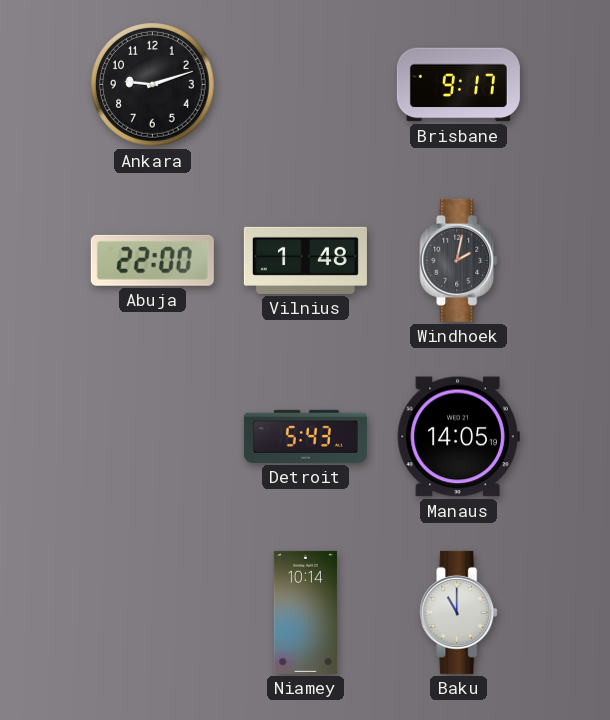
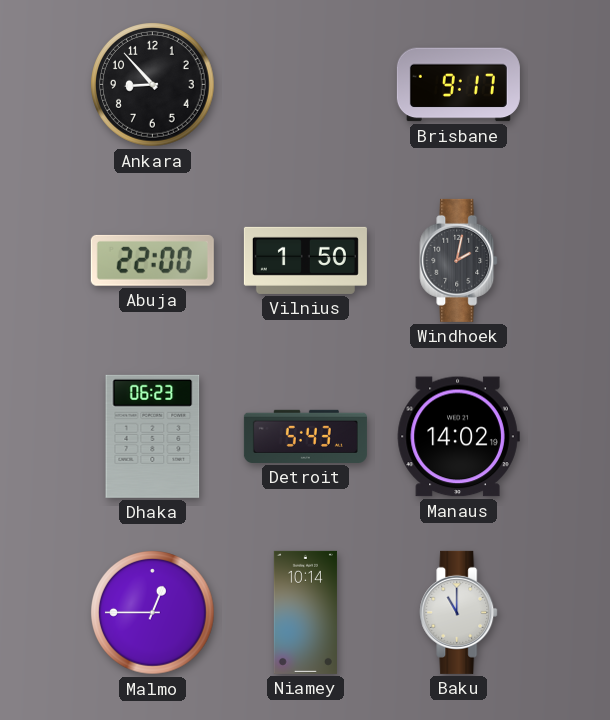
Ankara: 9:12 -> 8:53 (153, 85)
Vilnius: 1:48 -> 1:50 (305, 260)
Dhaka: none -> 06:23 (153, 436)
Manaus: 14:05 -> 14:02 (458, 437)
Malmo: none -> 12:45 (153, 613)
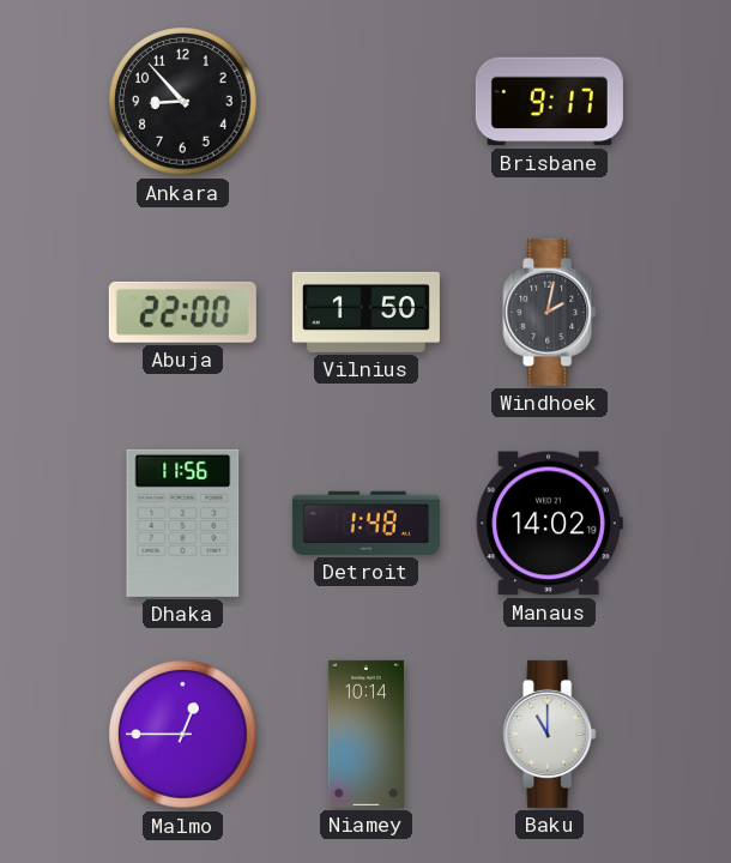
Dhaka: 06:23 -> 11:56 (183, 523)
Detroit: 5:43 -> 1:48 (365, 523)
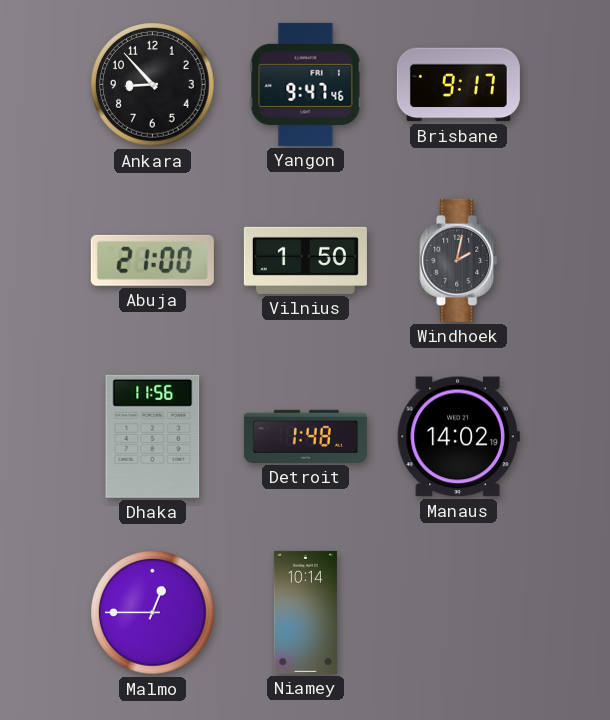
Yangon: none -> 9:47 (306, 84)
Abuja: 22:00 -> 21:00 (152, 260)
Baku: 11:00 -> none (550, 734)
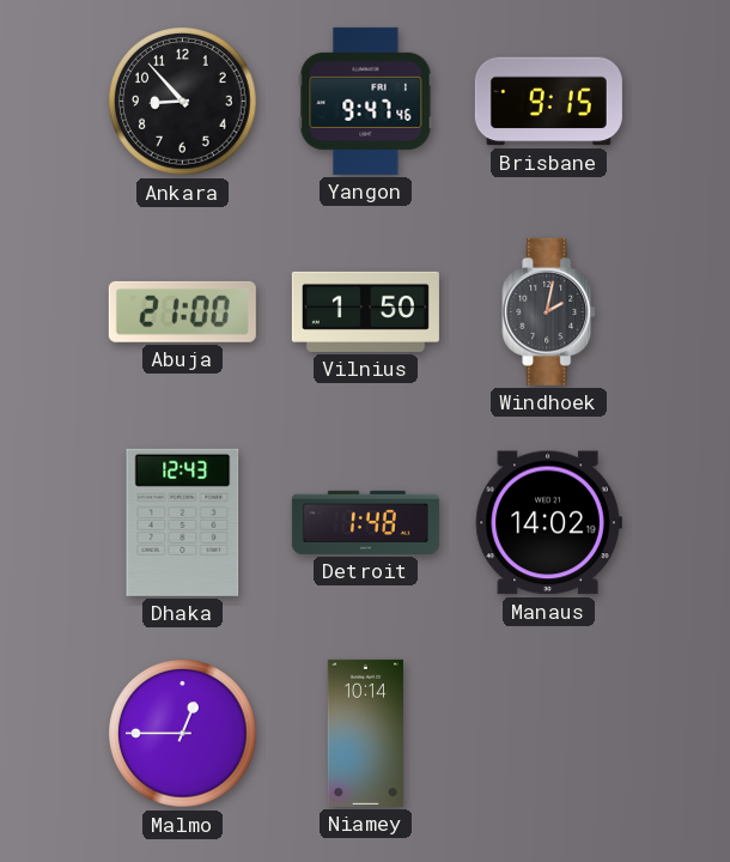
Brisbane: 9:17 -> 9:15 (548, 102)
Dhaka: 11:56 -> 12:43 (183, 522)
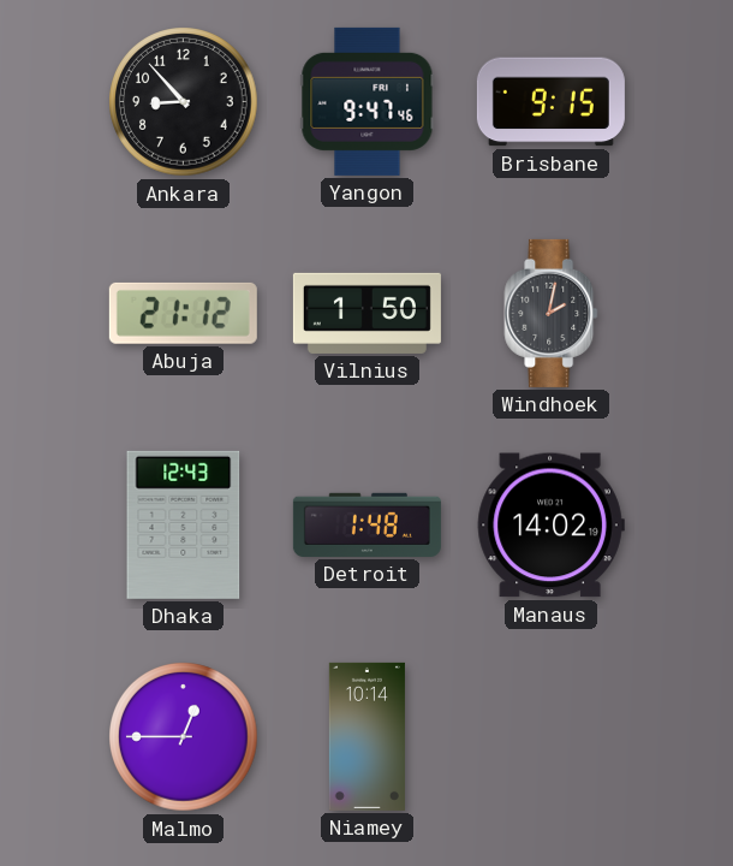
Abuja: 21:00 -> 21:12 (183, 313)
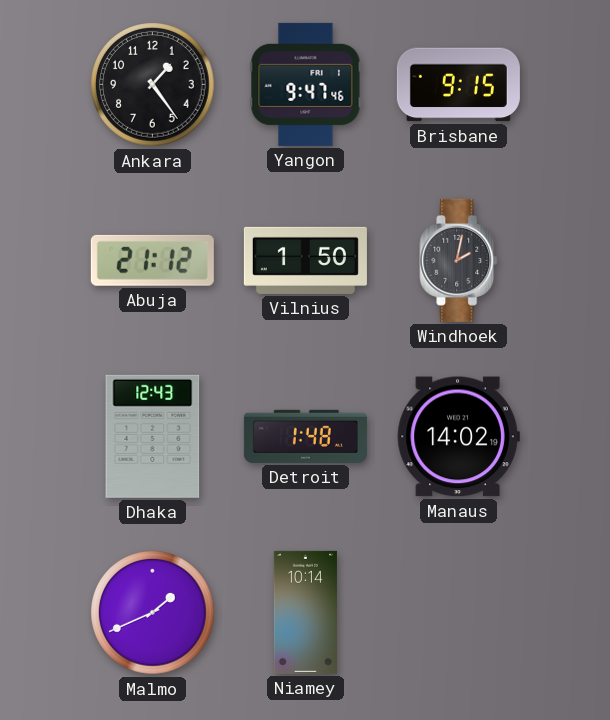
Ankara: 8:53 -> 1:24 (153, 85)
Malmo: 12:45 -> 1:41 (153, 613)
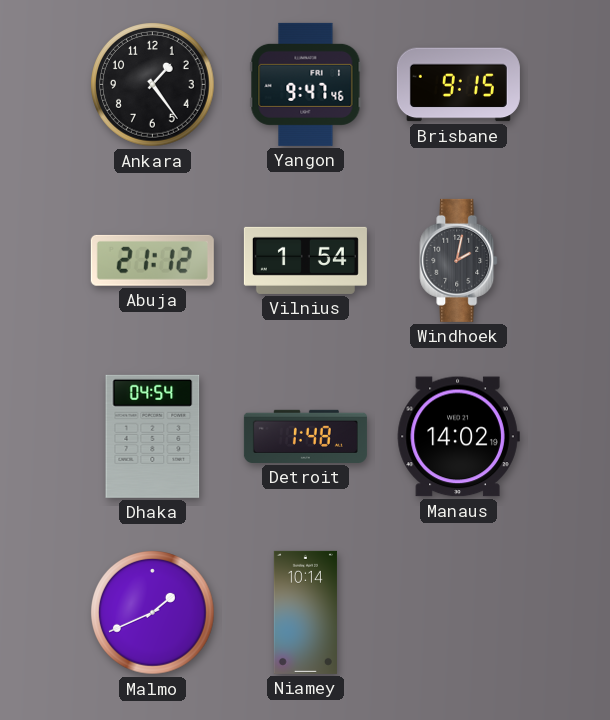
Vilnius: 1:50 -> 1:54 (305, 260)
Dhaka: 12:43 -> 04:54 (153, 436)
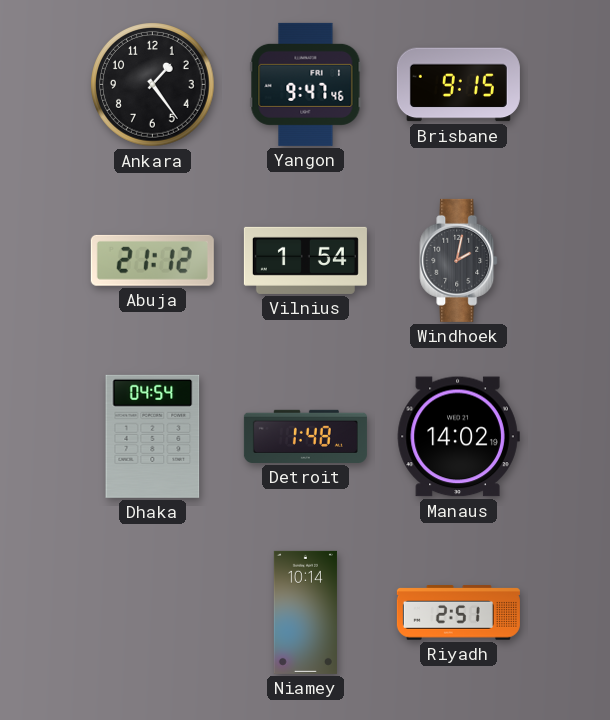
Malmo: 1:41 -> none (153, 613)
Riyadh: none -> 2:51 (458, 613)
